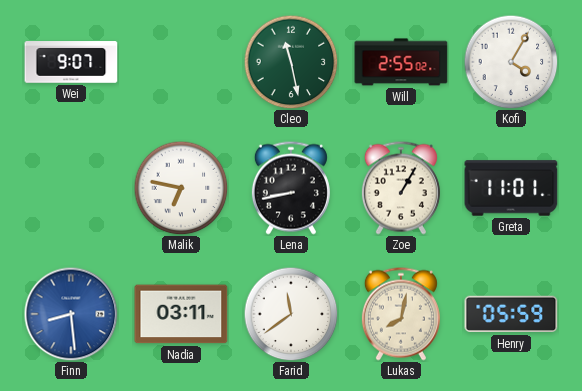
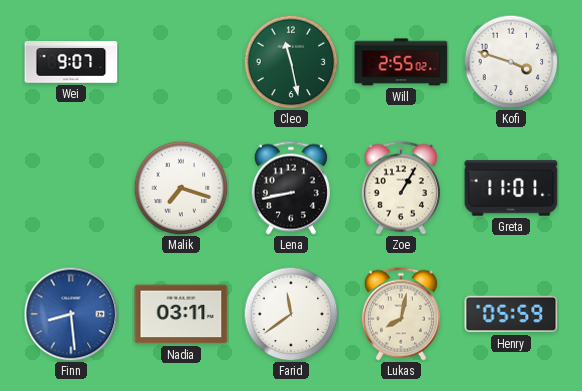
Kofi: 4:05 -> 3:48 (511, 62)
Malik: 6:47 -> 7:18 (181, 188)
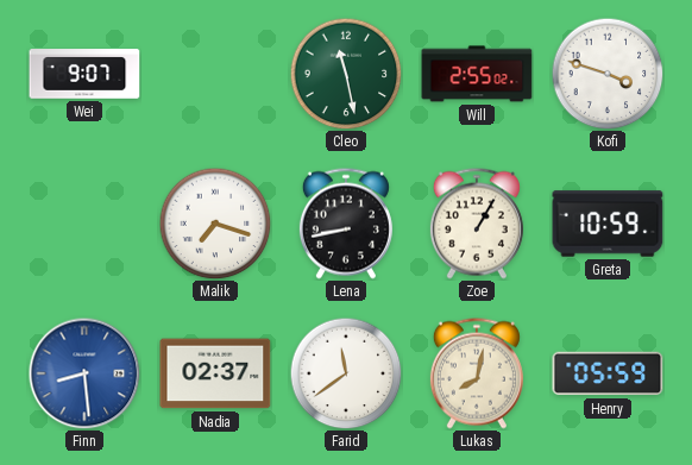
Greta: 11:01 -> 10:59 (608, 224)
Nadia: 03:11 -> 02:37 (215, 373)
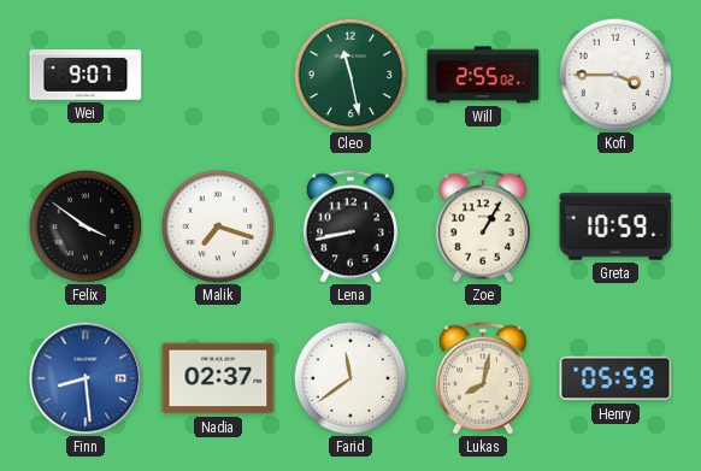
Kofi: 3:48 -> 3:45 (615, 75)
Felix: none -> 3:51 (86, 226)
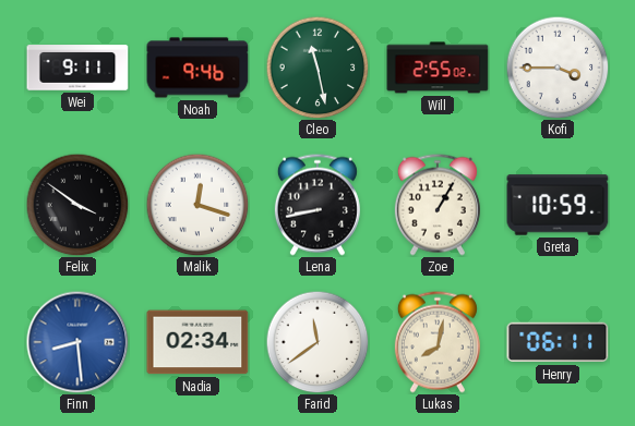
Wei: 9:07 -> 9:11 (77, 68)
Noah: none -> 9:46 (197, 68)
Malik: 7:18 -> 12:18 (197, 205)
Nadia: 02:37 -> 02:34 (197, 342)
Henry: 05:59 -> 06:11 (558, 342)
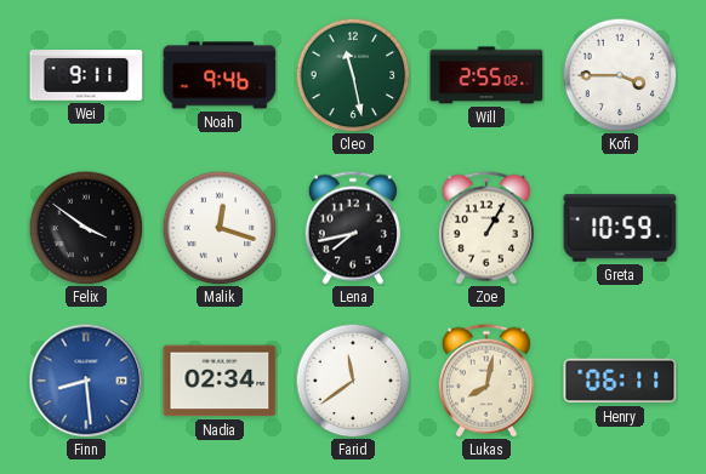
Lena: 8:43 -> 7:43 (353, 228)
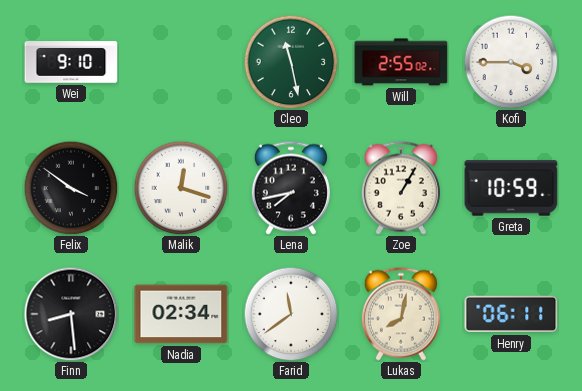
Wei: 9:11 -> 9:10 (71, 62)
Noah: 9:46 -> none (220, 75)
Finn dial: blue -> black (71, 314)
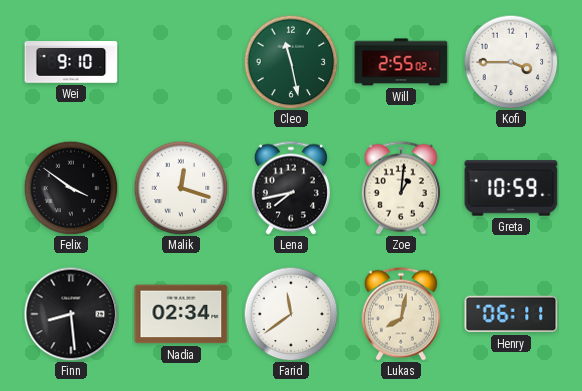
Zoe: 1:05 -> 1:01 (401, 188)
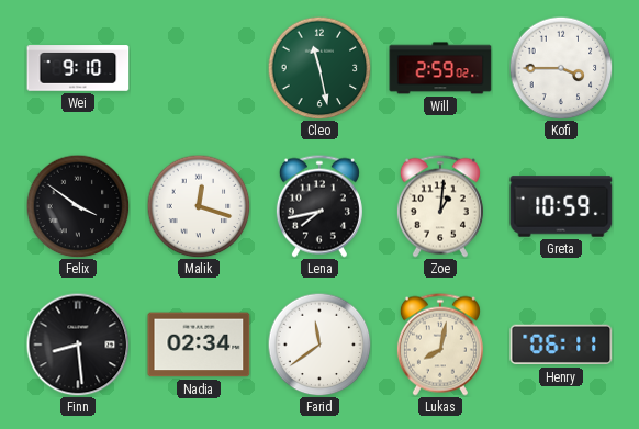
Will: 2:55 -> 2:59 (440, 68)
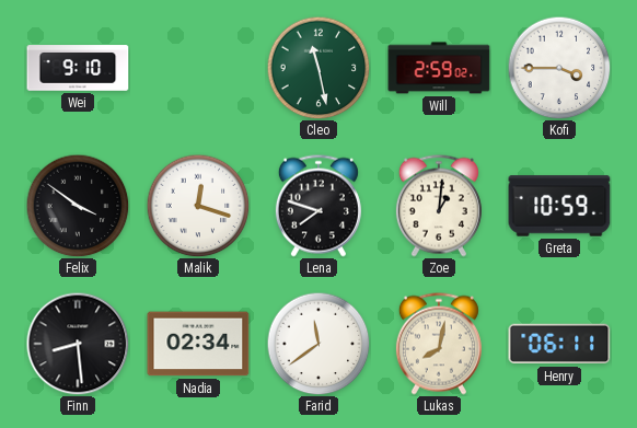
Lena: 7:43 -> 7:48 (319, 206)
